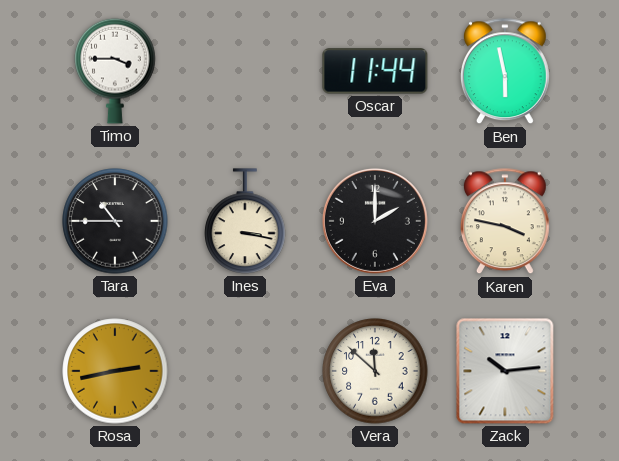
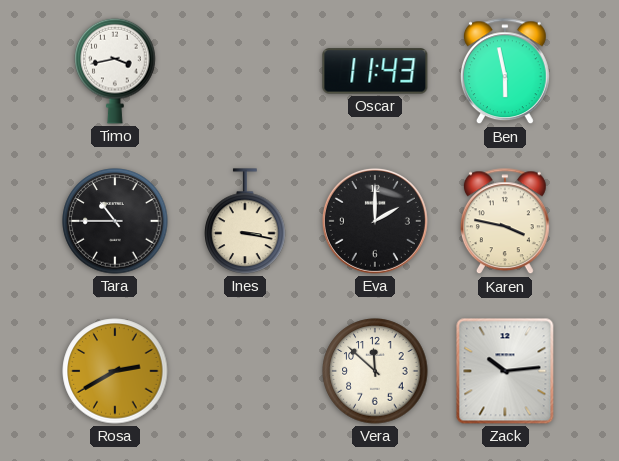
Timo: 3:45 -> 3:43 (115, 71)
Oscar: 11:44 -> 11:43 (375, 71)
Rosa: 2:43 -> 2:40 (115, 371)
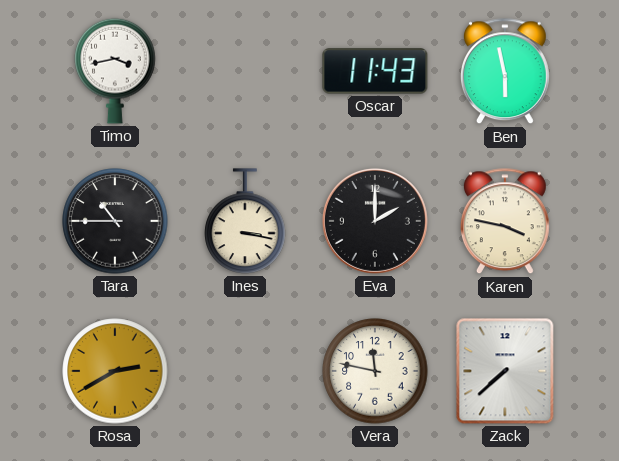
Vera: 11:52 -> 11:47 (375, 371)
Zack: 10:14 -> 7:38 (505, 371)
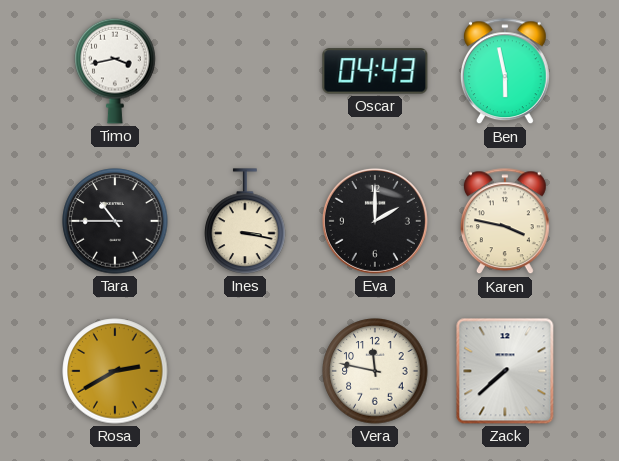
Oscar: 11:43 -> 04:43 (375, 71)
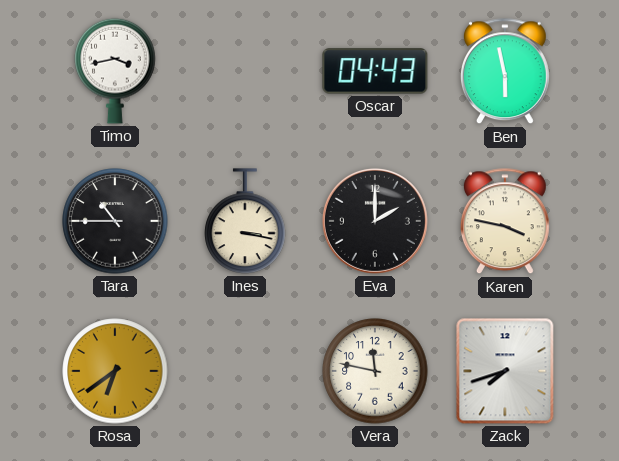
Rosa: 2:40 -> 6:39 (115, 371)
Zack: 7:38 -> 7:42 (505, 371)
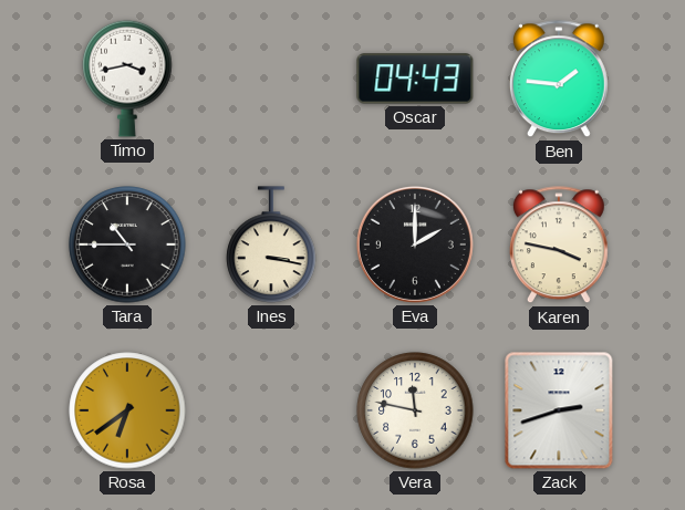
Ben: 5:58 -> 1:46 (559, 80)
Zack: 7:42 -> 2:42 (559, 410)
